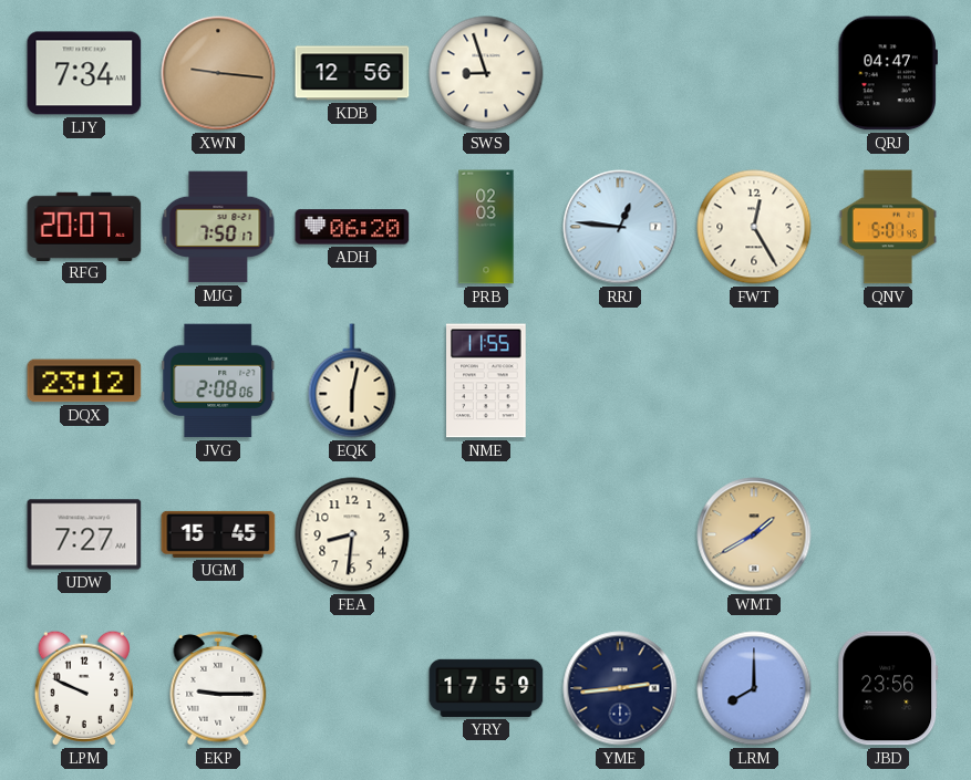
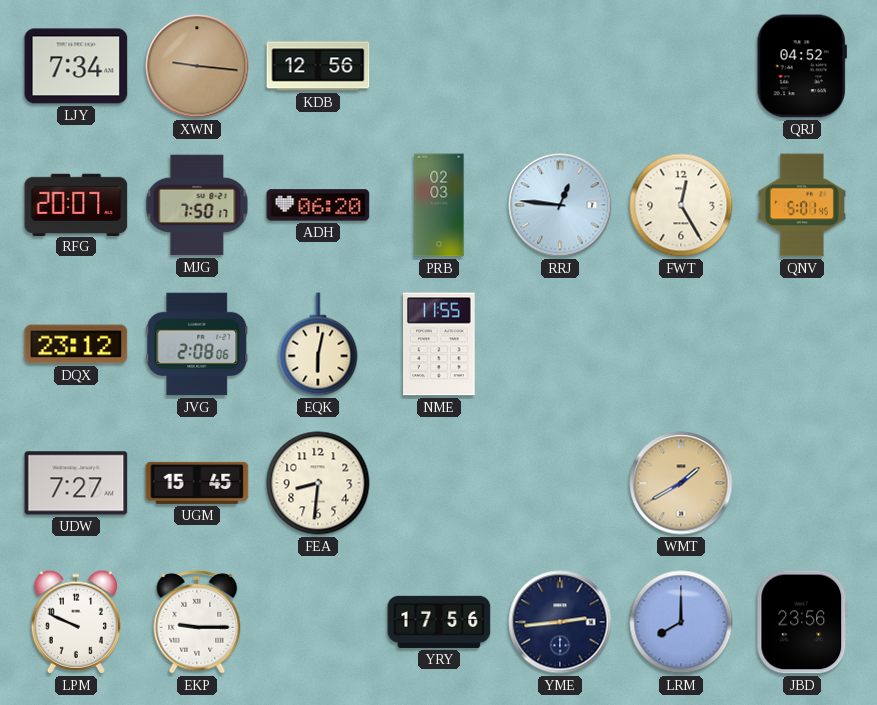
SWS: 8:57 -> none (486, 73)
QRJ: 04:47 -> 04:52 (802, 66)
YRY: 17:59 -> 17:56 (439, 622)
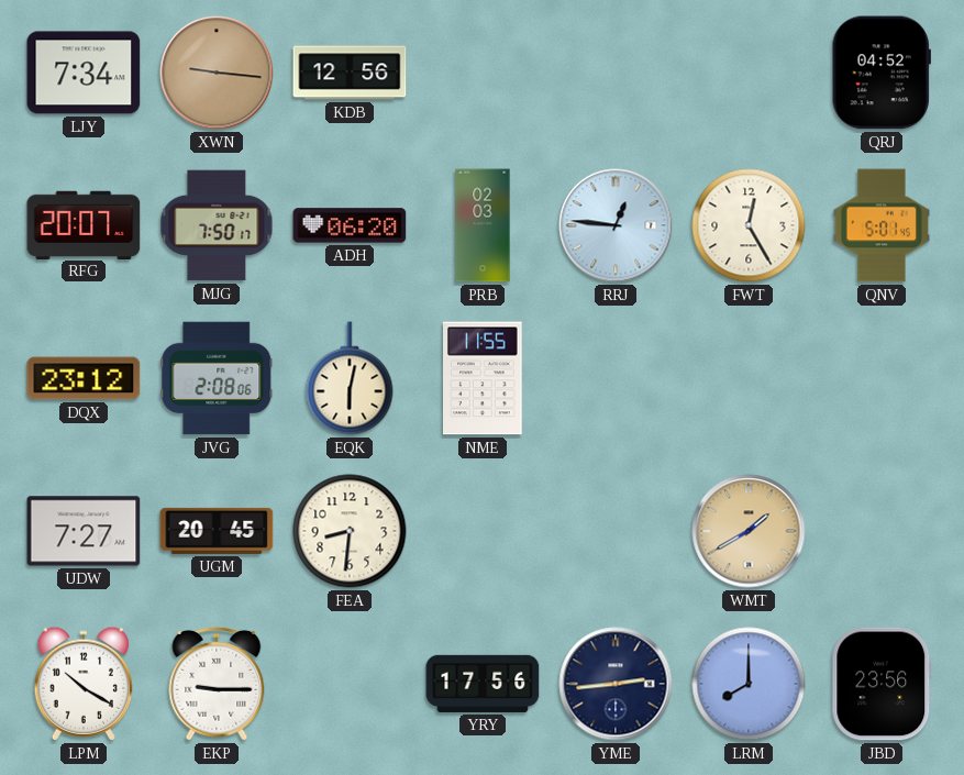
UGM: 15:45 -> 20:45 (217, 531)
LPM: 9:49 -> 10:20 (82, 684)
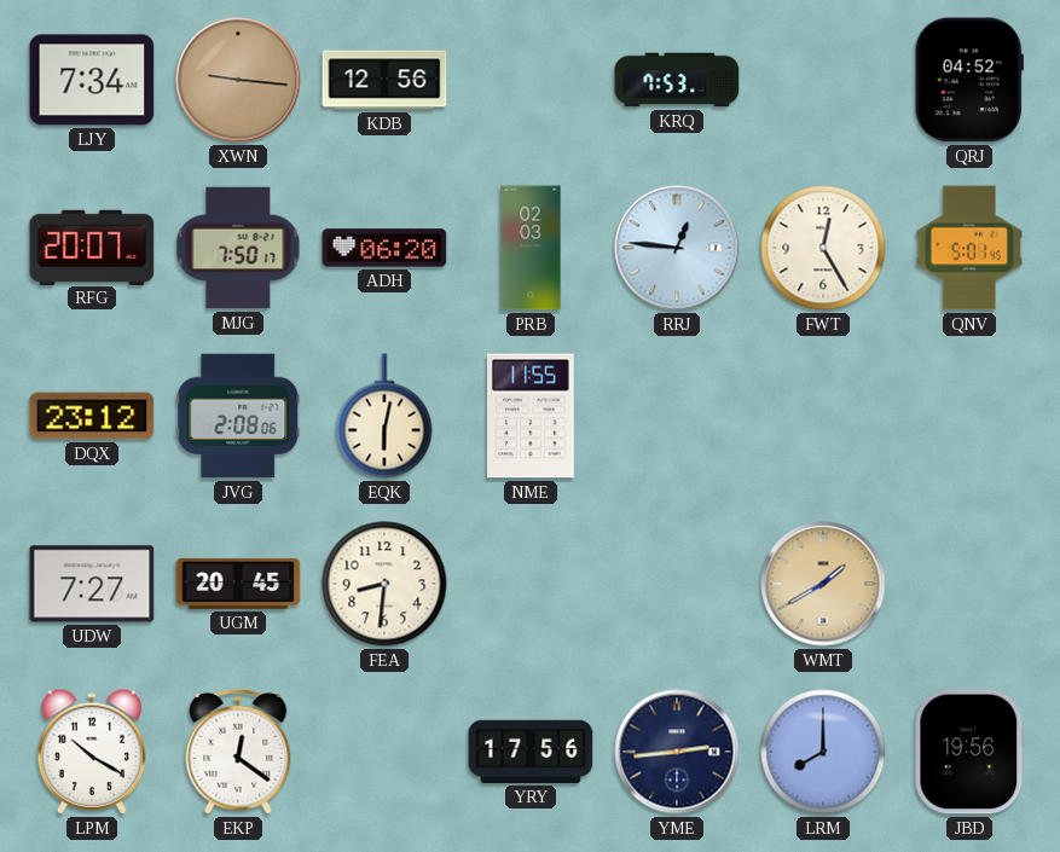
KRQ: none -> 7:53 (677, 80)
EKP: 9:15 -> 12:21 (238, 752)
JBD: 23:56 -> 19:56 (969, 752)
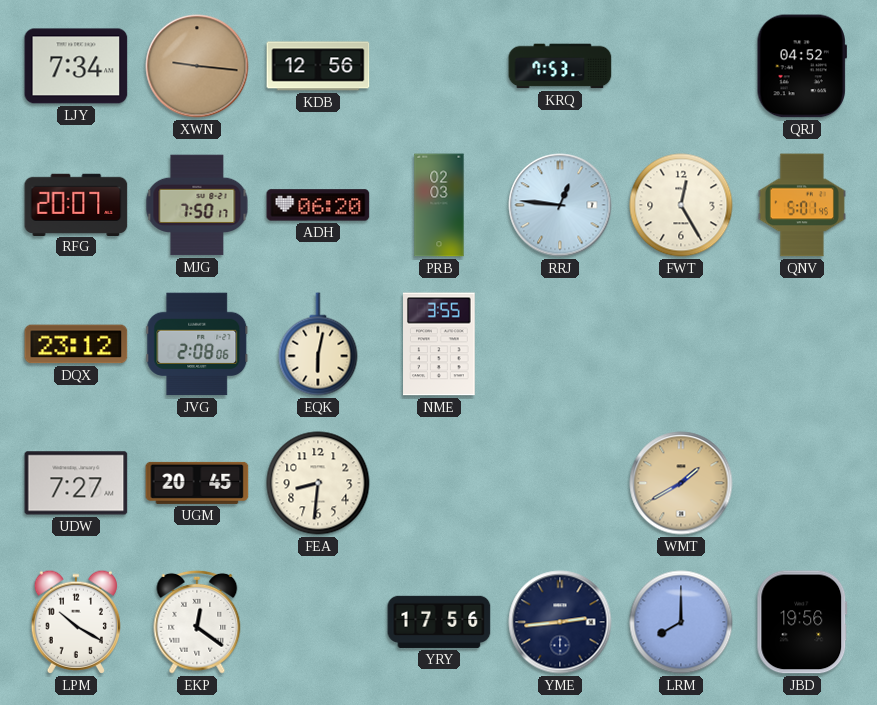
NME: 11:55 -> 3:55 (440, 344)
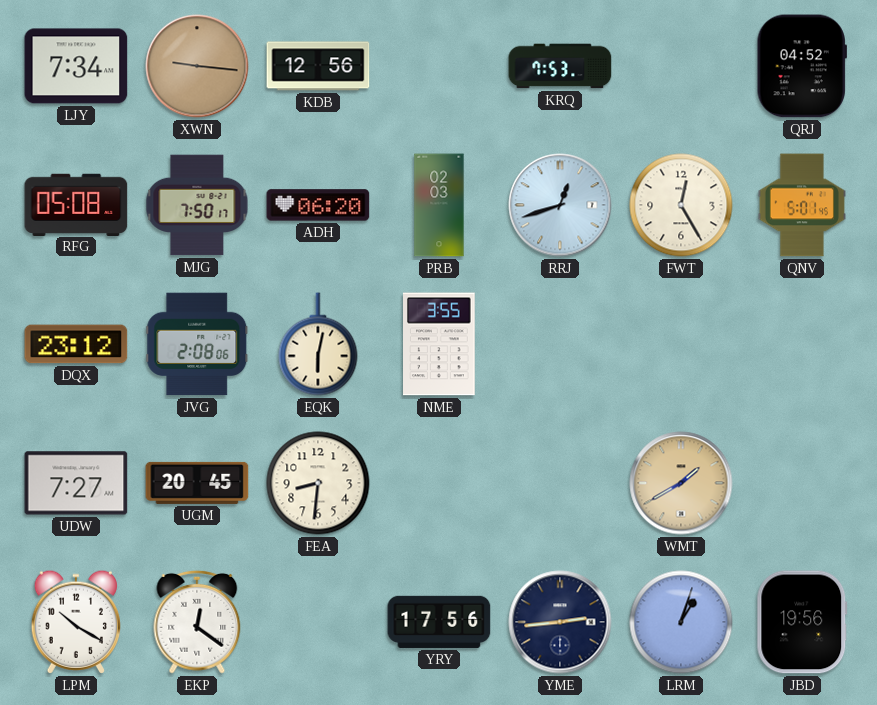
RFG: 20:07 -> 05:08 (76, 204)
RRJ: 12:46 -> 12:42 (560, 205)
LRM: 8:00 -> 1:03 (681, 622)
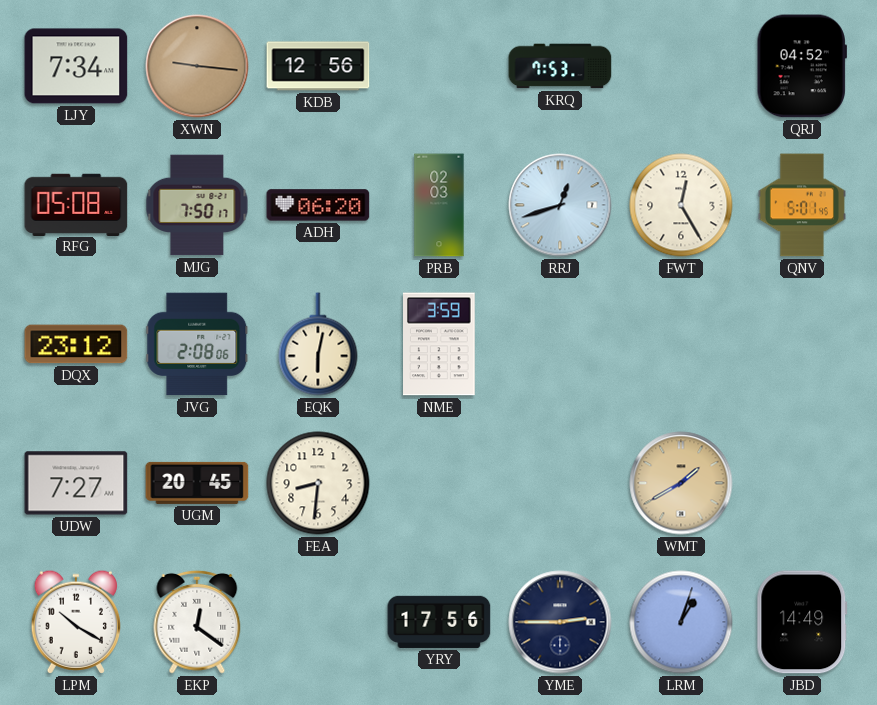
NME: 3:55 -> 3:59 (440, 344)
YME: 2:44 -> 2:45 (560, 622)
JBD: 19:56 -> 14:49 (802, 622)
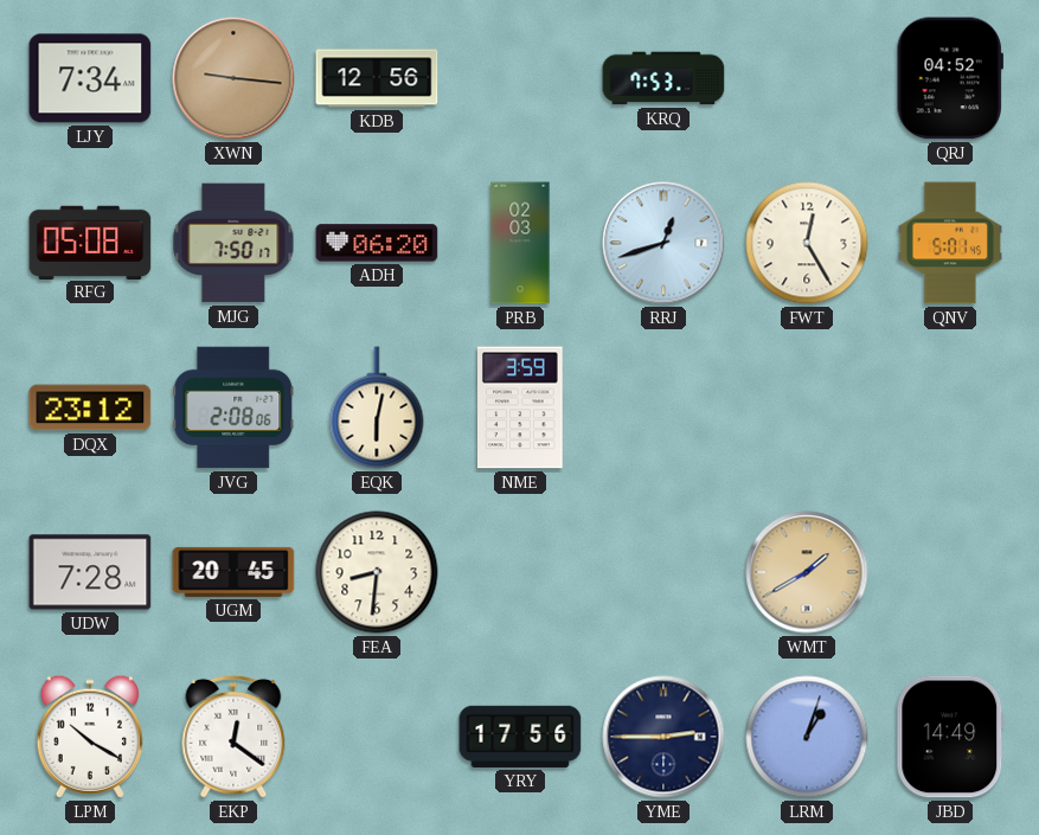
UDW: 7:27 -> 7:28 (90, 572)
